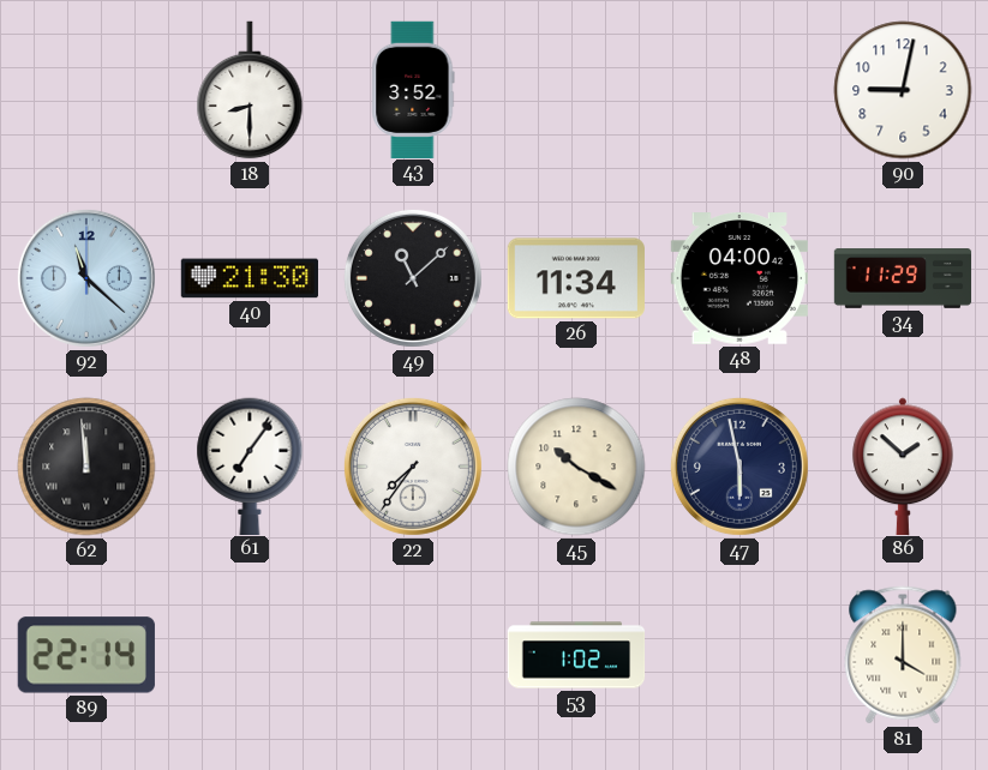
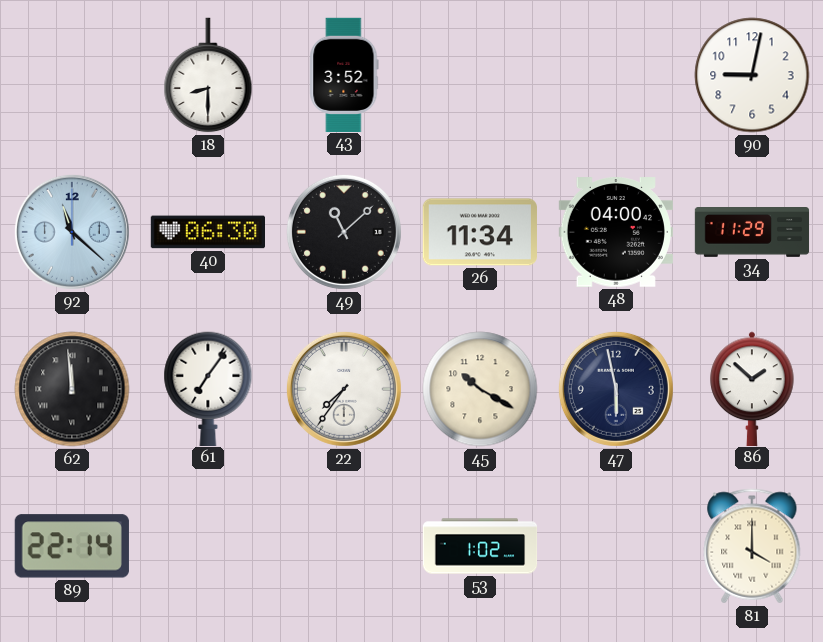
40: 21:30 -> 06:30 (207, 232)
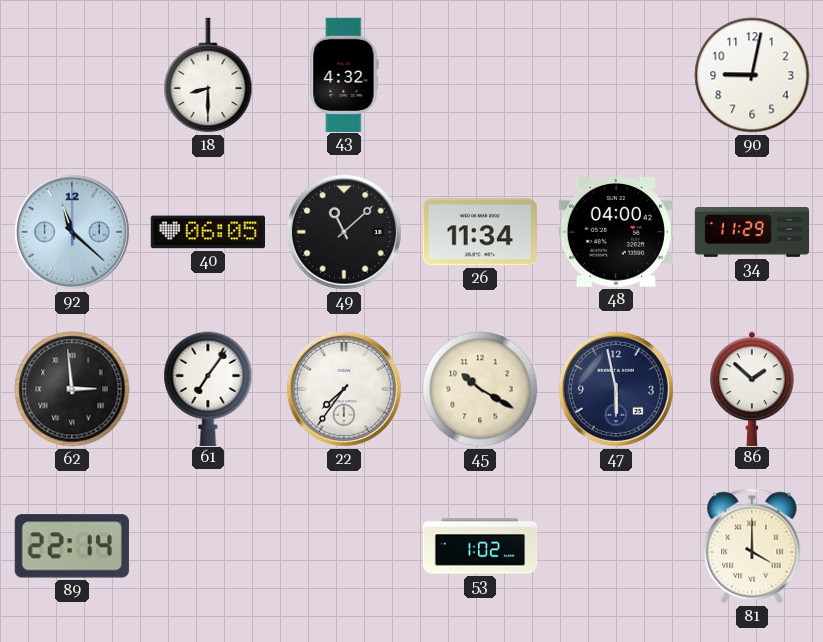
43: 3:52 -> 4:32 (344, 74)
40: 06:30 -> 06:05 (207, 232)
62: 11:59 -> 2:59 (72, 389)
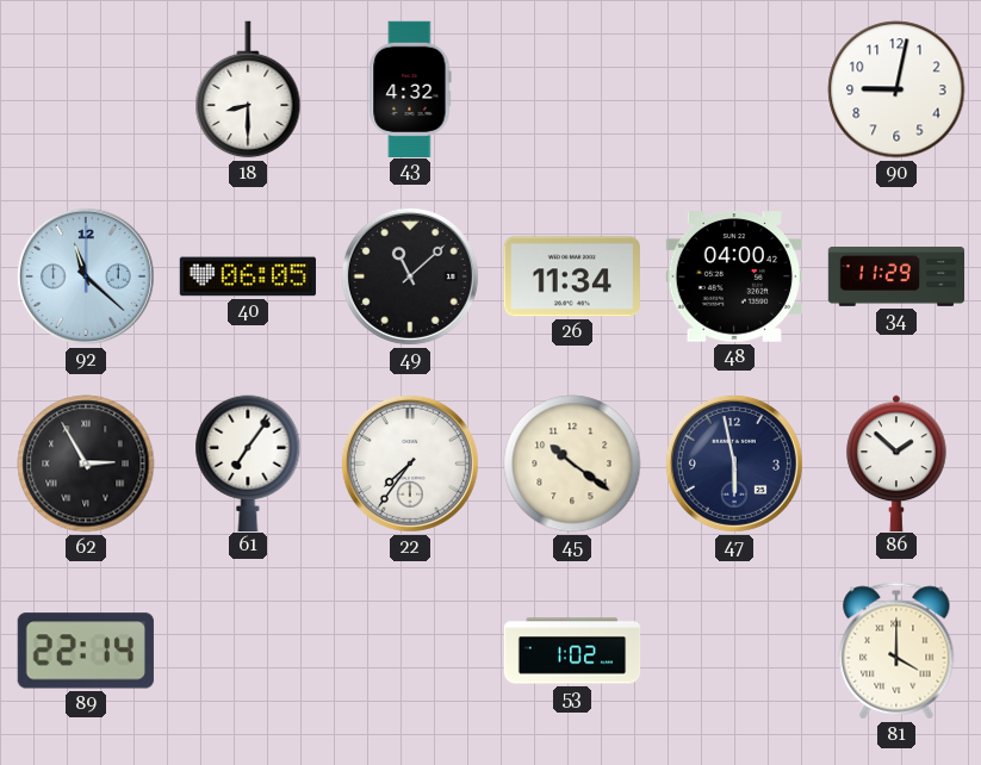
62: 2:59 -> 2:55 (86, 464)
45: 10:20 -> 10:21 (572, 464)
